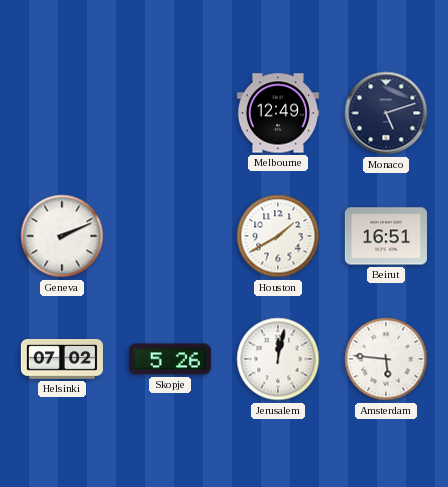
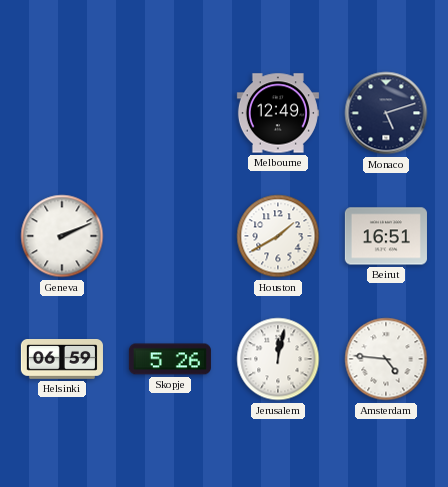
Helsinki: 07:02 -> 06:59 (62, 360)
Amsterdam: 5:46 -> 4:46 (386, 359)
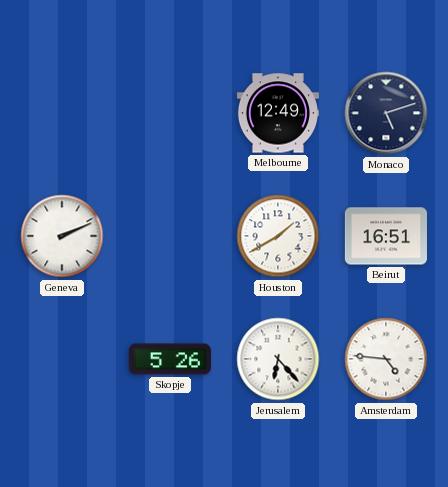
Helsinki: 06:59 -> none (62, 360)
Jerusalem: 12:02 -> 6:23 (278, 359)
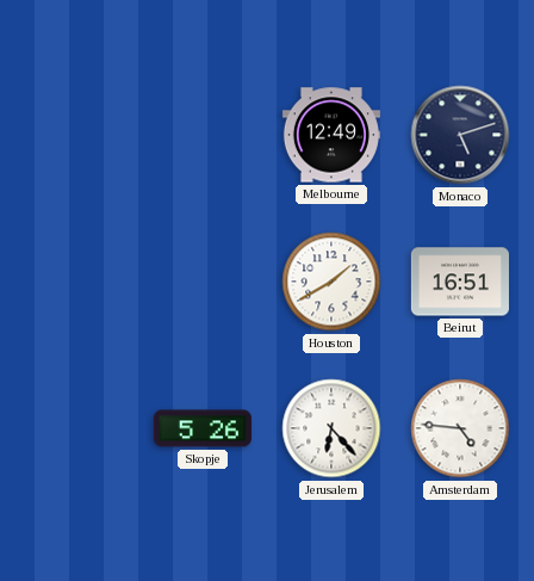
Geneva: 2:11 -> none (62, 236)
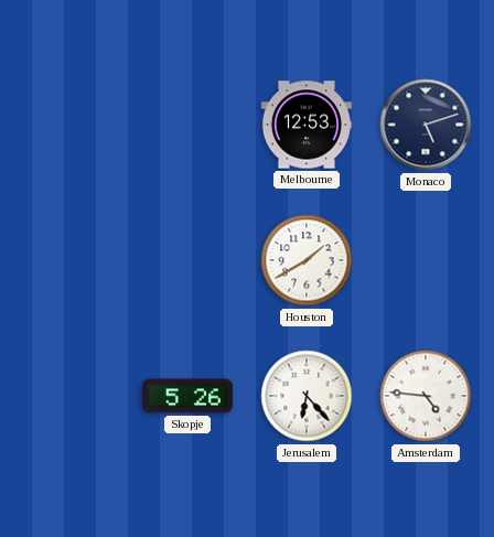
Melbourne: 12:49 -> 12:53 (307, 125)
Beirut: 16:51 -> none (460, 282)
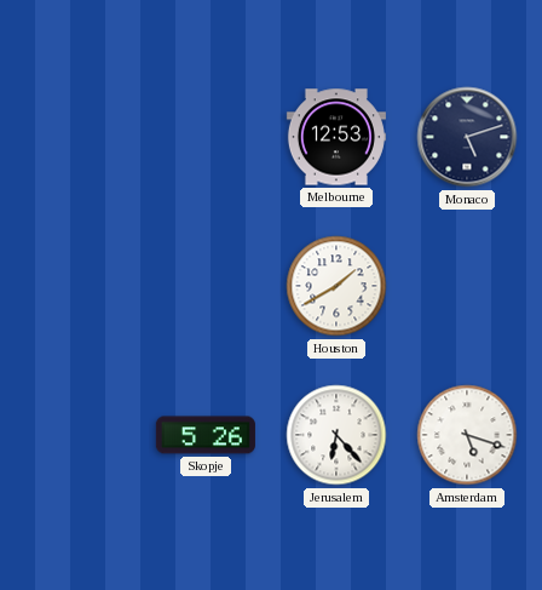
Amsterdam: 4:46 -> 5:18 (467, 435)
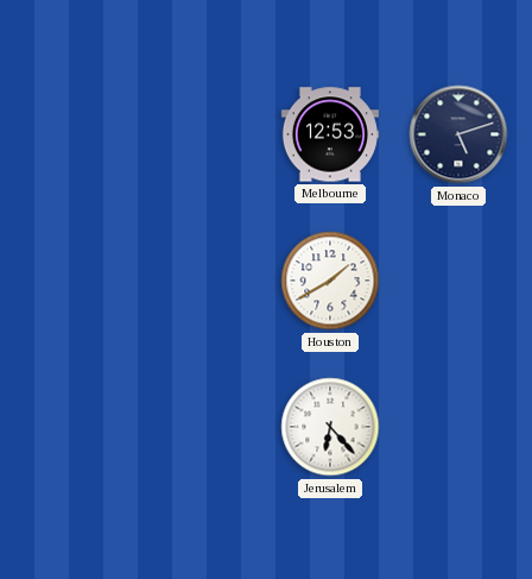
Skopje: 5:26 -> none (206, 435)
Amsterdam: 5:18 -> none (467, 435)
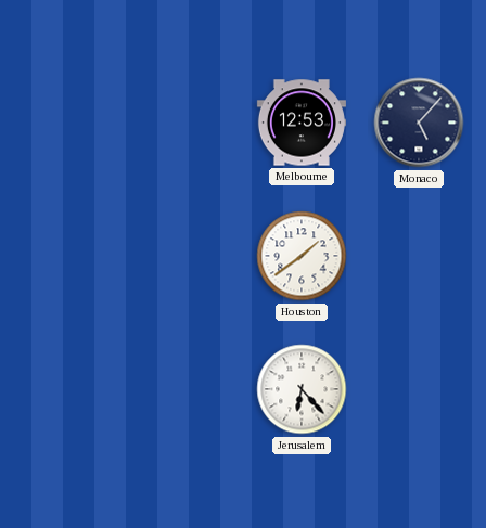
Monaco: 5:12 -> 5:07 (419, 123)
Houston: 1:40 -> 1:39 (302, 256)
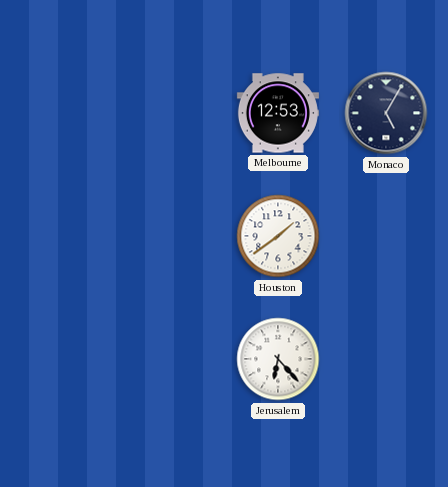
Monaco: 5:07 -> 5:05 (386, 113)
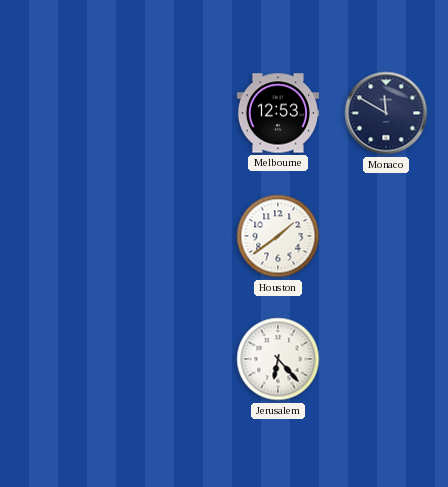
Monaco: 5:05 -> 11:50 (386, 113)
